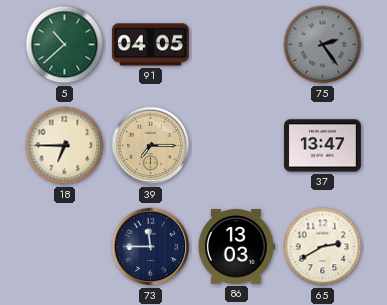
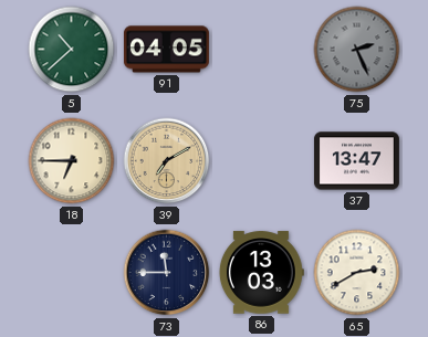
75: 2:24 -> 2:26 (357, 50)
39: 7:15 -> 7:10 (167, 161)
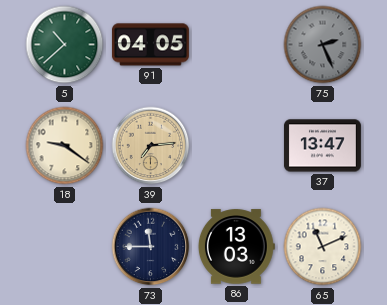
18: 6:45 -> 9:21 (65, 146)
39: 7:10 -> 7:14 (151, 146)
65: 2:40 -> 11:11 (323, 247)
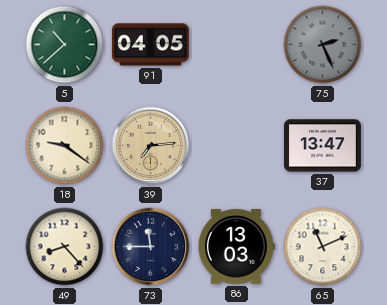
49: none -> 8:23 (65, 247)
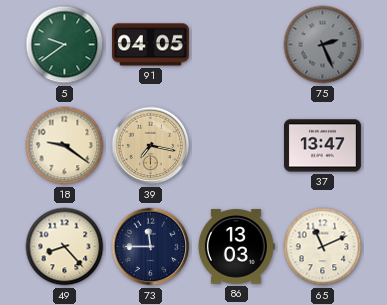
5: 10:38 -> 9:39 (65, 45)
39: 7:14 -> 7:17 (151, 146)
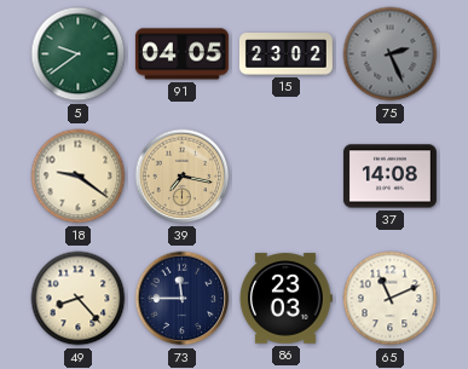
15: none -> 23:02 (285, 54)
37: 13:47 -> 14:08 (389, 177)
86: 13:03 -> 23:03 (285, 299)
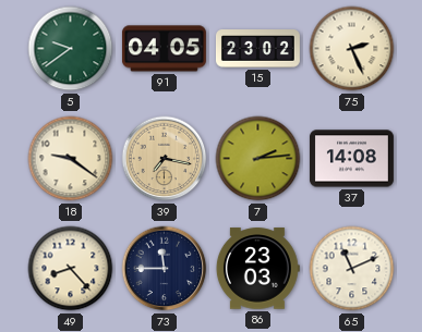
75 dial: grey -> cream (352, 49)
7: none -> 2:14 (258, 159)
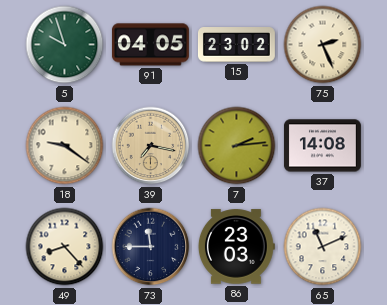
5: 9:39 -> 9:57 (65, 45)
